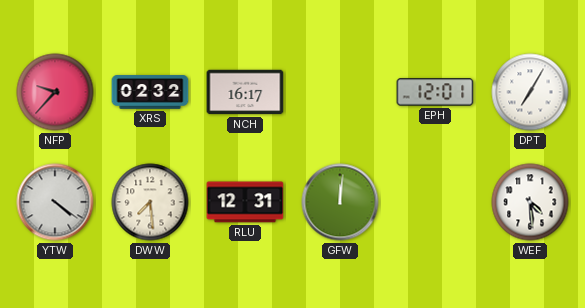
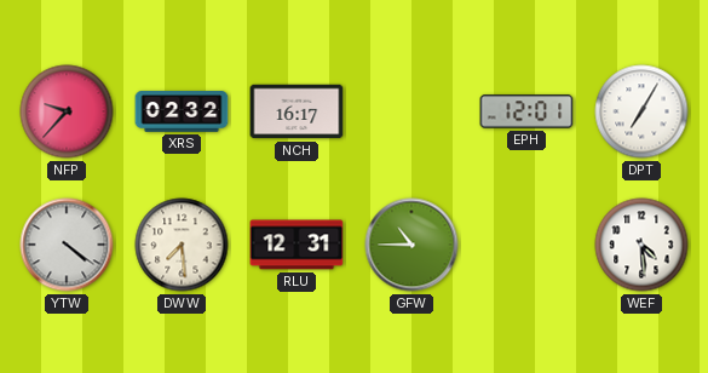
GFW: 12:01 -> 10:45 (411, 245)
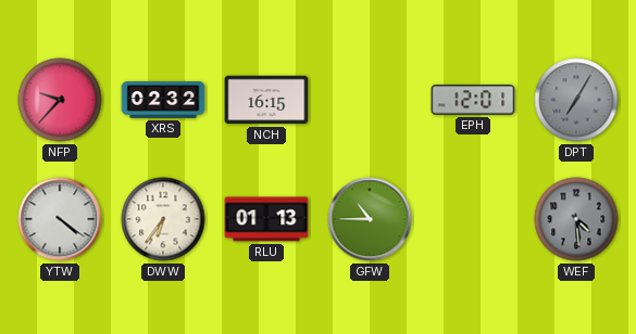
NCH: 16:17 -> 16:15 (266, 100)
DPT dial: white -> grey (576, 100)
DWW: 7:29 -> 6:36 (163, 219)
RLU: 12:31 -> 01:13 (266, 219)
WEF dial: white -> grey (576, 219)
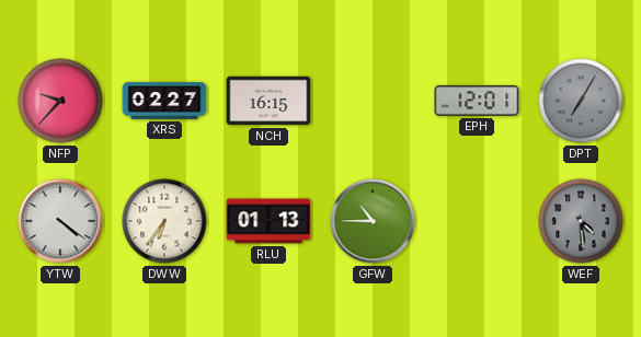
XRS: 02:32 -> 02:27 (164, 101)
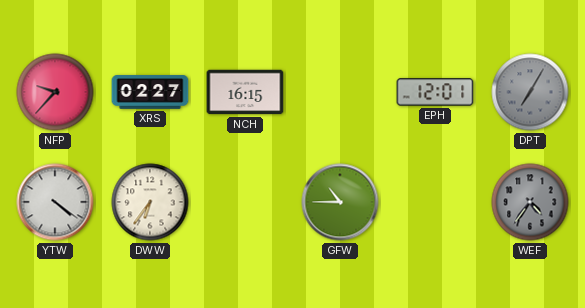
RLU: 01:13 -> none (268, 221)
WEF: 4:29 -> 4:36 (530, 202)
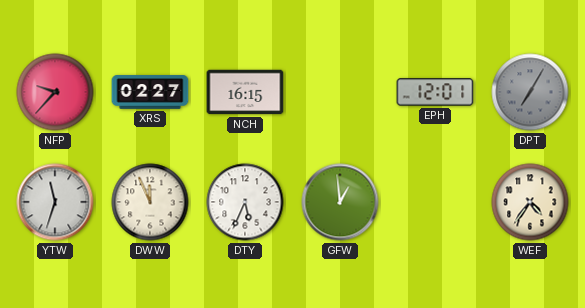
YTW: 4:21 -> 11:33 (55, 202)
DWW: 6:36 -> 11:56 (150, 202)
DTY: none -> 5:34 (245, 202)
GFW: 10:45 -> 12:59 (340, 202)
WEF dial: grey -> cream (530, 202)
